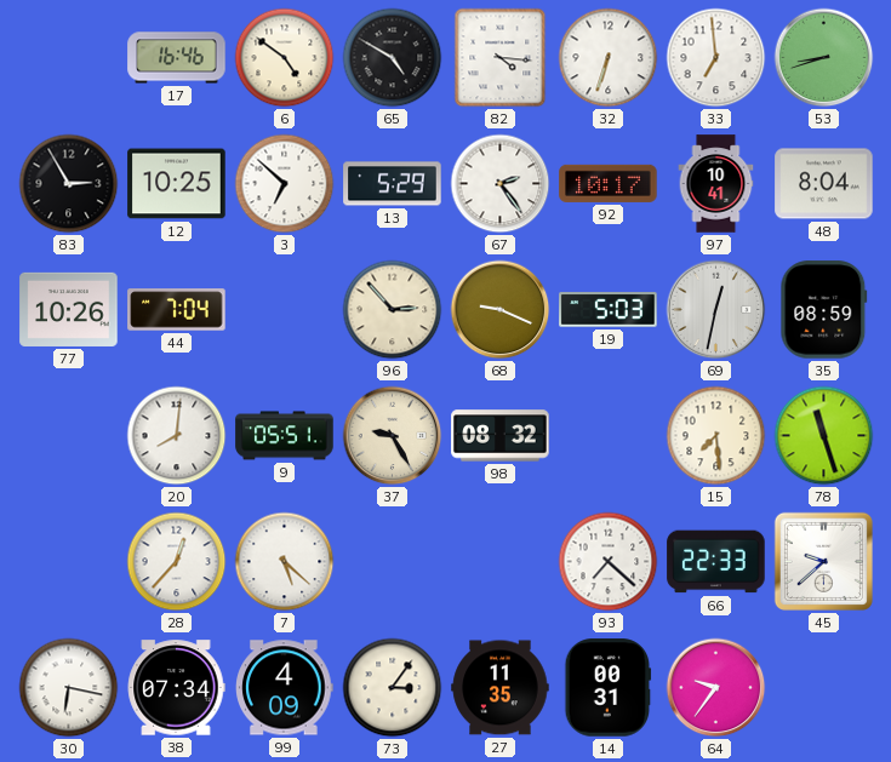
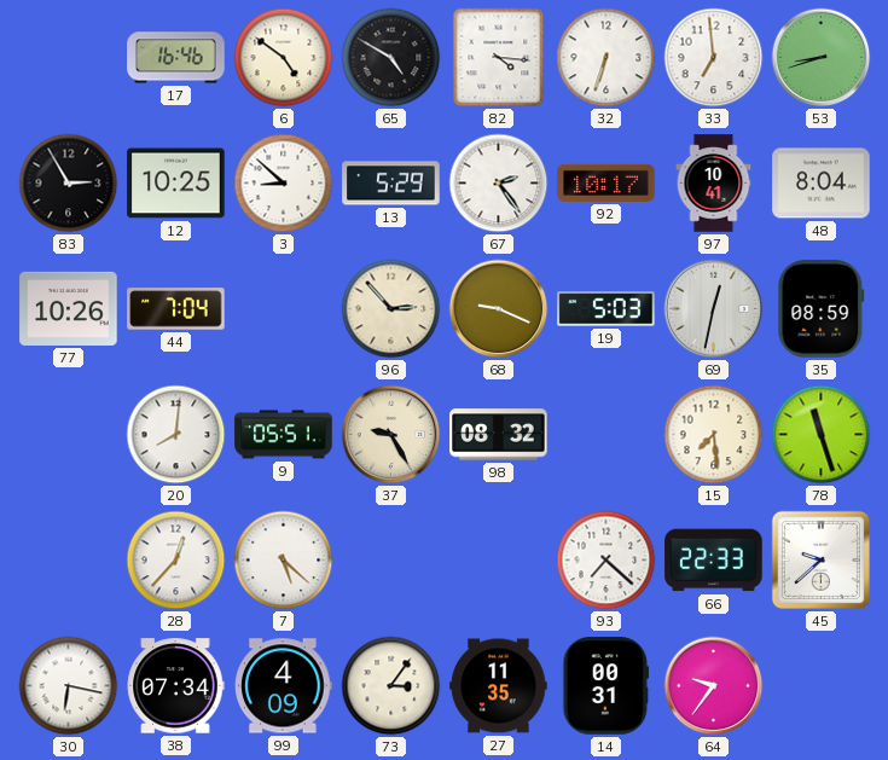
3: 6:52 -> 8:52 (284, 184)
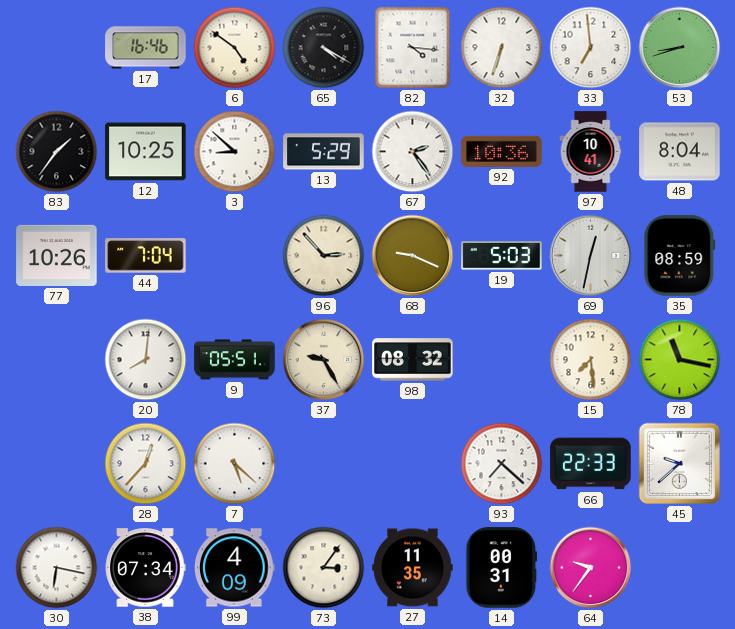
65: 4:50 -> 4:20 (324, 48)
83: 2:55 -> 1:36 (57, 152)
92: 10:17 -> 10:36 (502, 151)
78: 11:27 -> 11:17 (680, 360)
